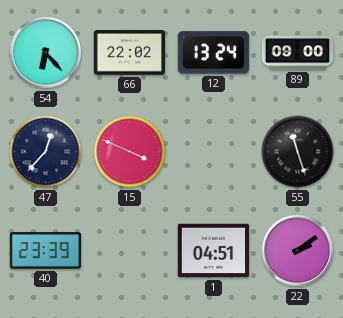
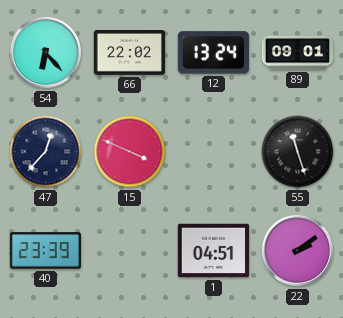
89: 09:00 -> 09:01 (298, 53)
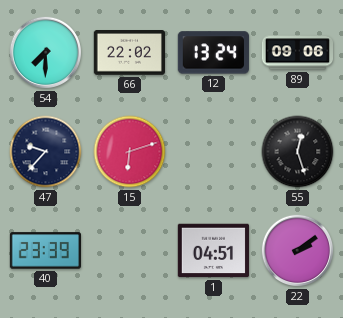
54: 6:23 -> 7:30 (46, 53)
89: 09:01 -> 09:06 (298, 53)
47: 12:37 -> 9:37 (46, 152)
15: 3:49 -> 6:12 (130, 152)
55: 11:27 -> 12:27 (298, 152)
